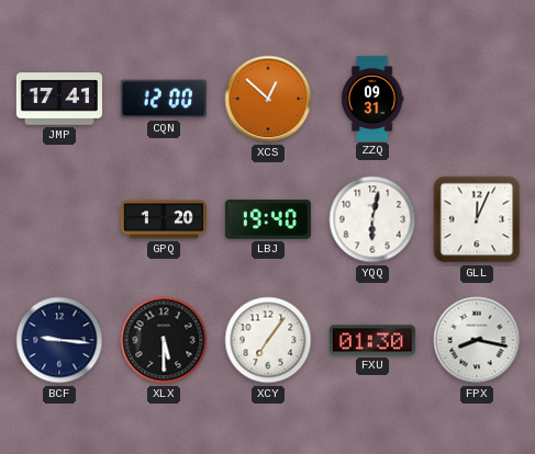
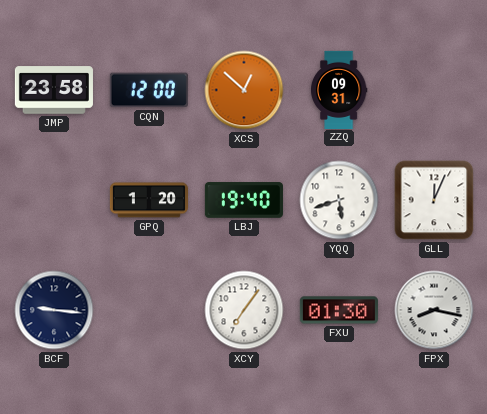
JMP: 17:41 -> 23:58 (54, 90)
YQQ: 6:02 -> 5:42 (339, 200)
XLX: 5:30 -> none (164, 340)
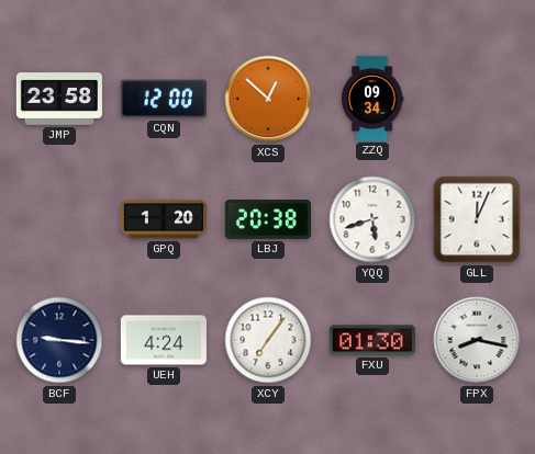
ZZQ: 09:31 -> 09:34 (372, 98)
LBJ: 19:40 -> 20:38 (268, 219)
UEH: none -> 4:24 (164, 340)
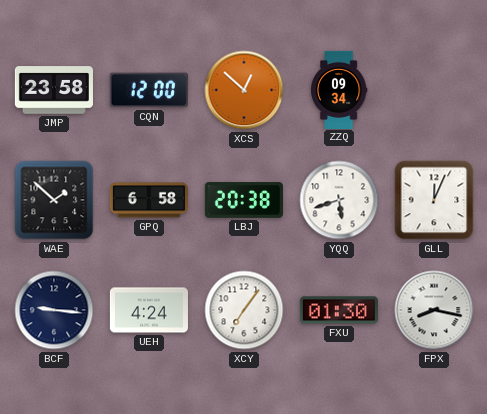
WAE: none -> 1:52 (54, 200)
GPQ: 1:20 -> 6:58 (149, 200)
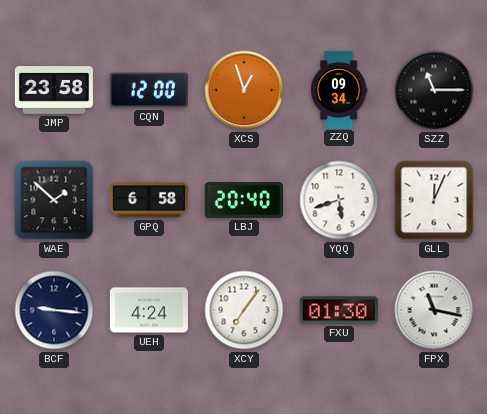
XCS: 12:52 -> 12:57 (244, 90)
SZZ: none -> 11:15 (434, 90)
LBJ: 20:38 -> 20:40 (244, 200)
FPX: 8:17 -> 11:17 (434, 310)
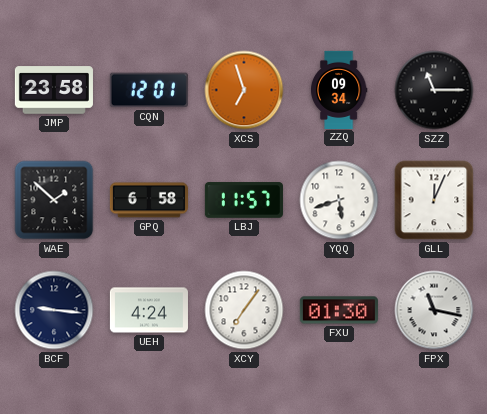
CQN: 12:00 -> 12:01 (149, 90)
XCS: 12:57 -> 6:57 (244, 90)
LBJ: 20:40 -> 11:57 (244, 200)
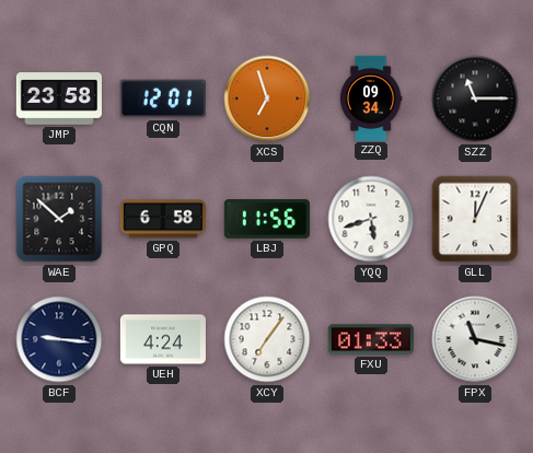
LBJ: 11:57 -> 11:56 (267, 219)
FXU: 01:30 -> 01:33 (371, 339)
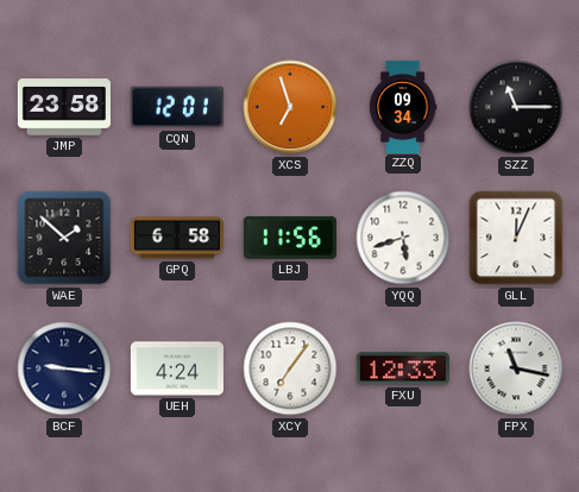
FXU: 01:33 -> 12:33 (403, 368)
